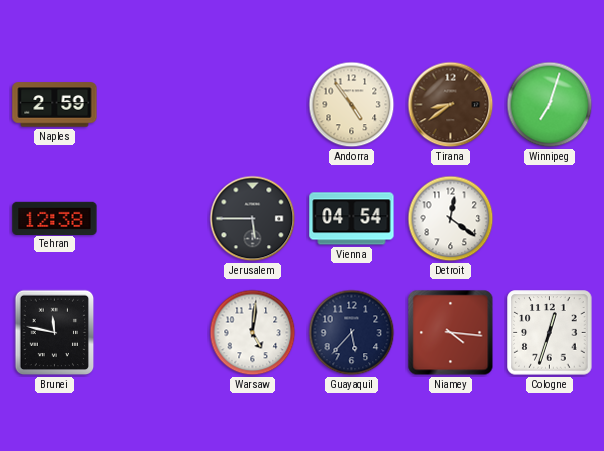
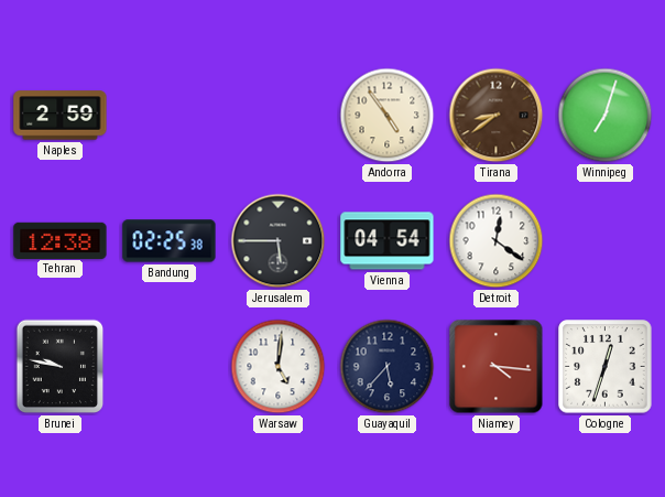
Bandung: none -> 02:25 (170, 241)
Brunei: 11:47 -> 9:47 (61, 367)
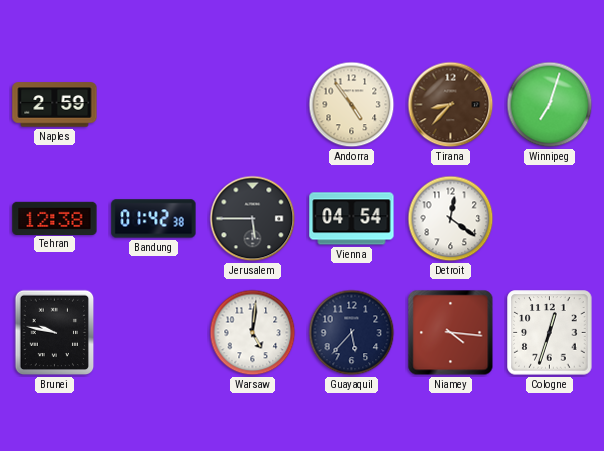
Tirana: 8:39 -> 8:37 (451, 105)
Bandung: 02:25 -> 01:42 (154, 219)
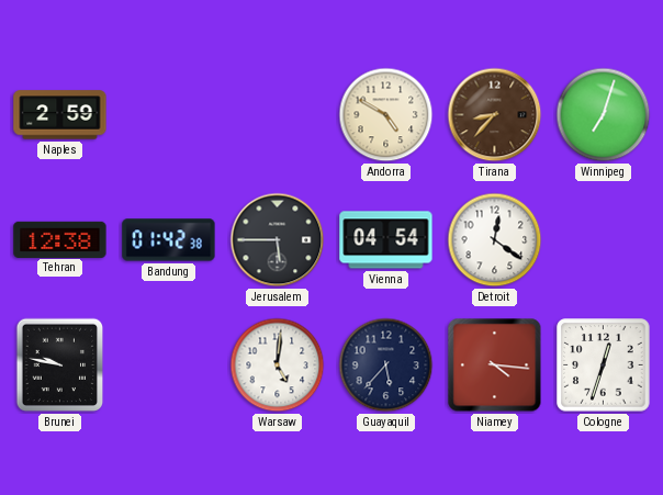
Andorra: 4:54 -> 4:50 (386, 115)
